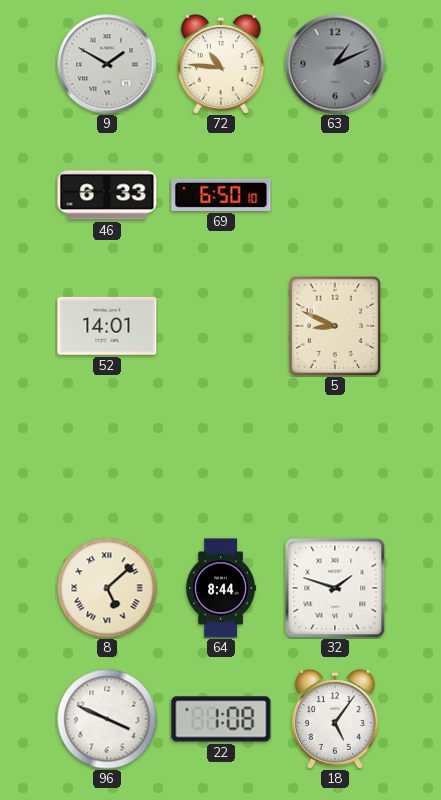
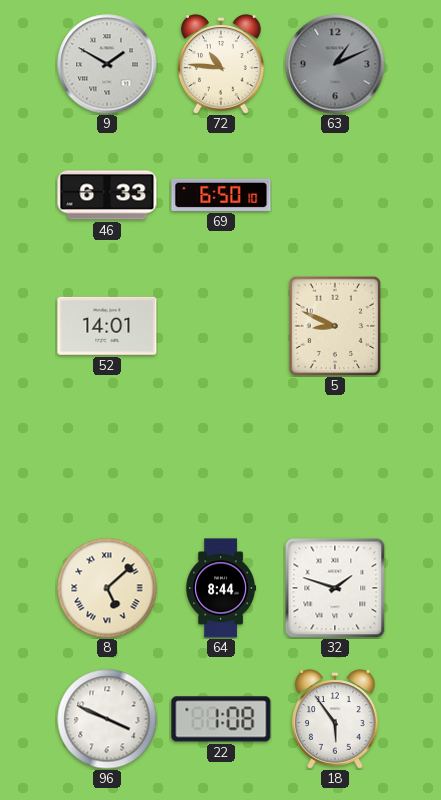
18: 5:06 -> 5:54 (335, 719)
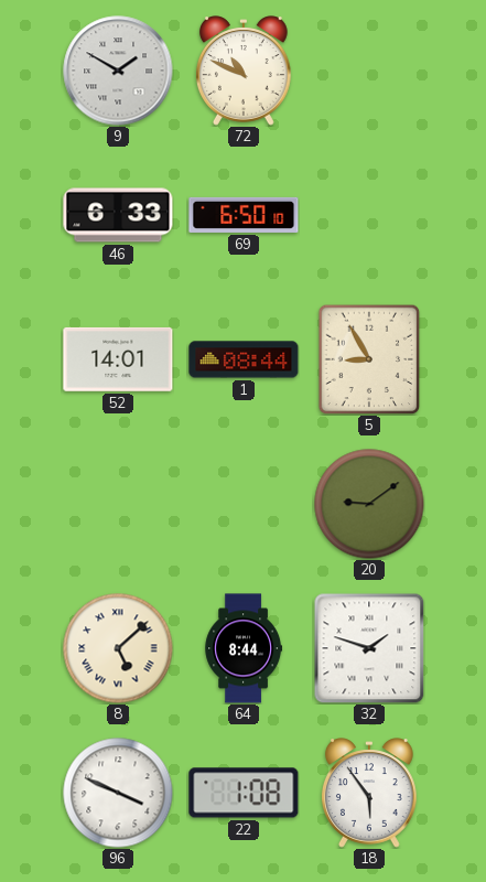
72: 10:46 -> 10:49 (244, 71)
63: 1:11 -> none (335, 64)
1: none -> 08:44 (244, 359)
5: 8:49 -> 8:55 (369, 359)
20: none -> 9:09 (369, 504)
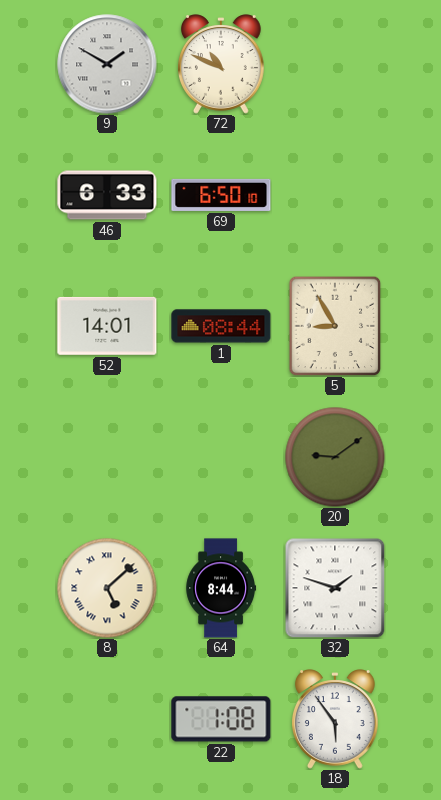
96: 3:49 -> none (118, 793)
